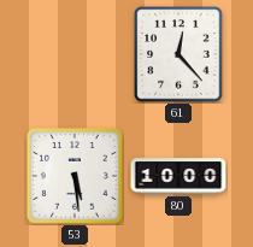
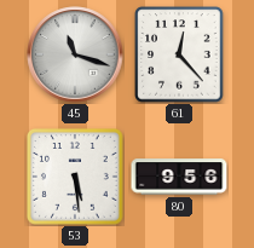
45: none -> 11:18 (75, 54)
80: 10:00 -> 9:56 (179, 177)
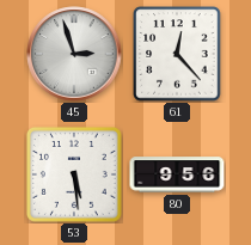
45: 11:18 -> 2:57 (74, 54)
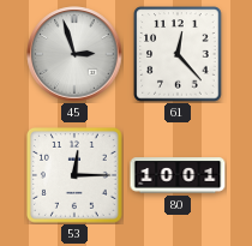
53: 5:29 -> 12:15 (76, 176)
80: 9:56 -> 10:01 (178, 175)
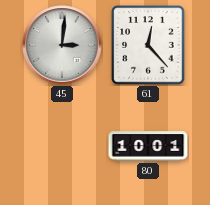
45: 2:57 -> 3:01 (62, 45)
53: 12:15 -> none (76, 176)
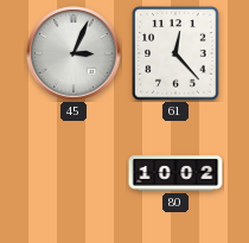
45: 3:01 -> 3:04 (74, 53)
80: 10:01 -> 10:02 (175, 173)
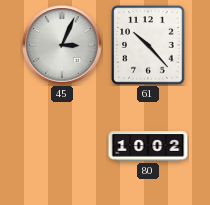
61: 12:23 -> 10:23 (148, 45)
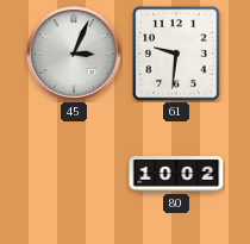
61: 10:23 -> 9:31 (176, 54)
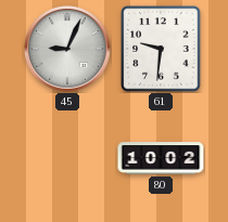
45: 3:04 -> 9:04 (67, 49)
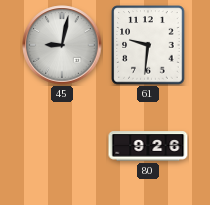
45: 9:04 -> 9:02 (62, 45)
80: 10:02 -> 9:26 (148, 146)
